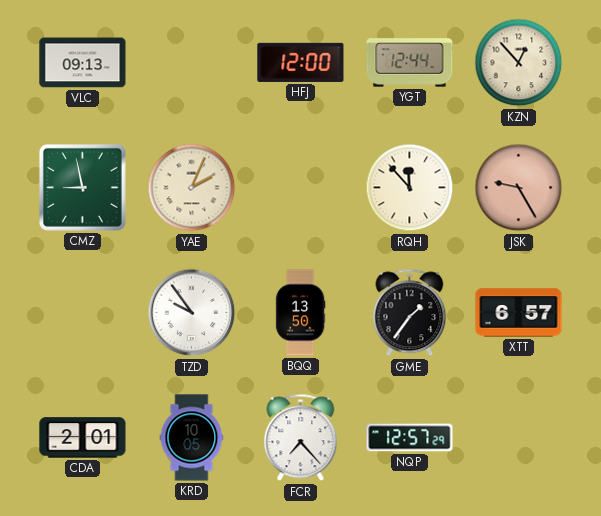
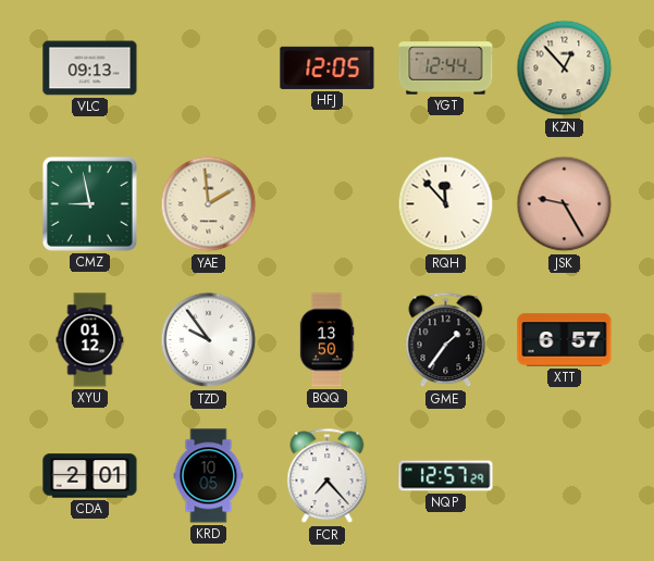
HFJ: 12:00 -> 12:05 (328, 67)
YAE: 2:04 -> 1:59 (209, 204)
XYU: none -> 01:12 (90, 340)
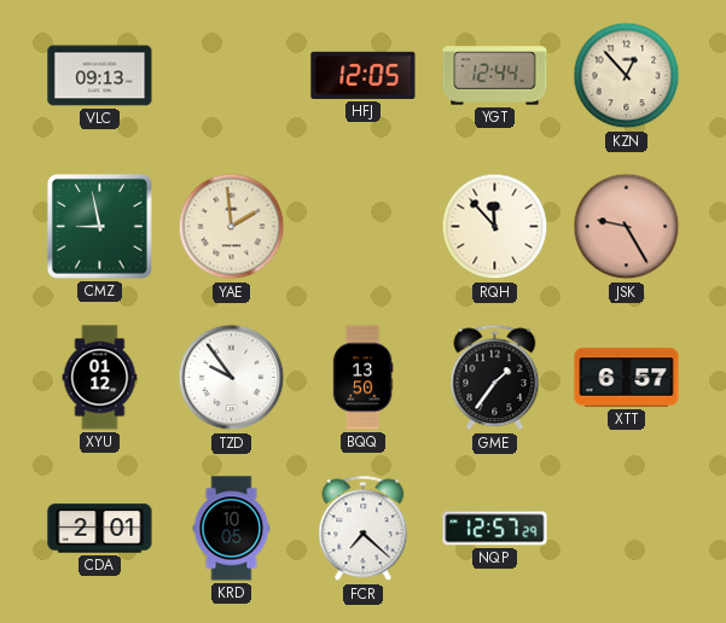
FCR: 7:23 -> 7:22 (364, 529)
